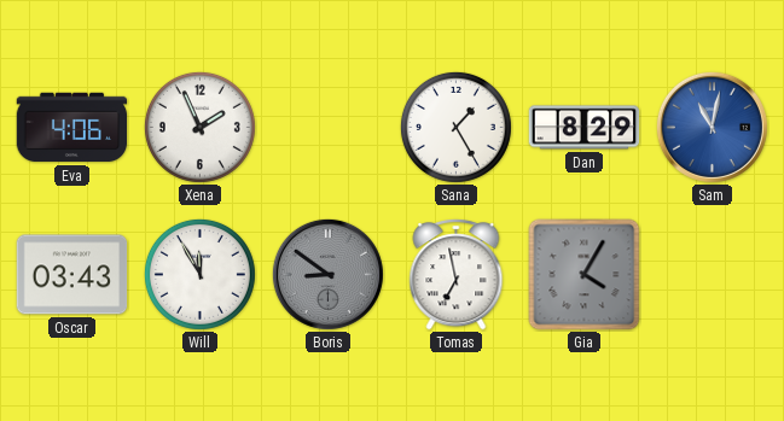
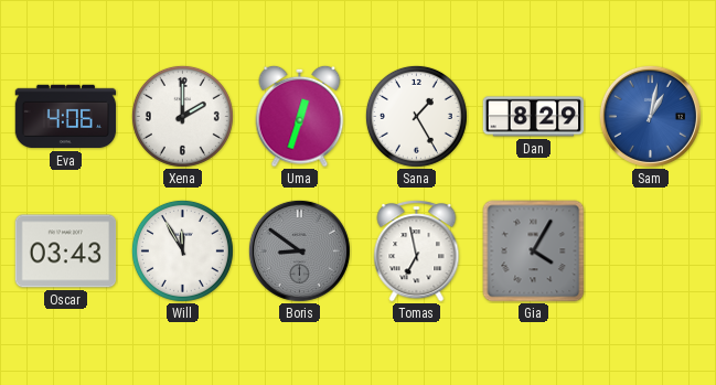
Xena: 1:56 -> 2:00 (182, 116)
Uma: none -> 12:33 (300, 116)
Sam: 11:02 -> 1:02 (650, 116)
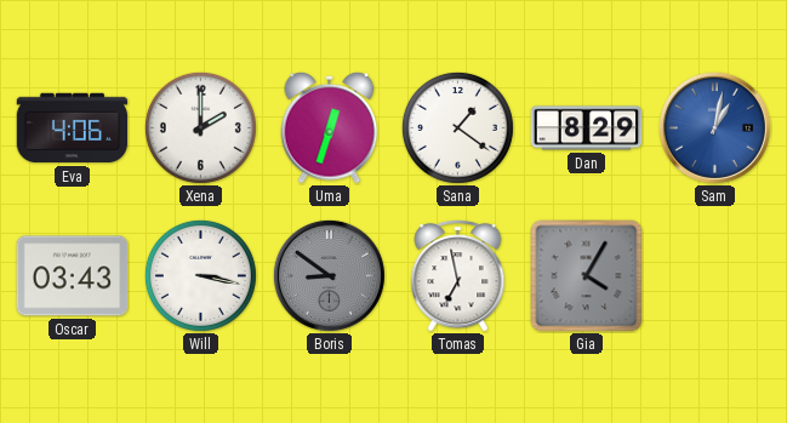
Sana: 1:25 -> 1:21 (457, 127)
Will: 11:55 -> 3:17 (200, 275)
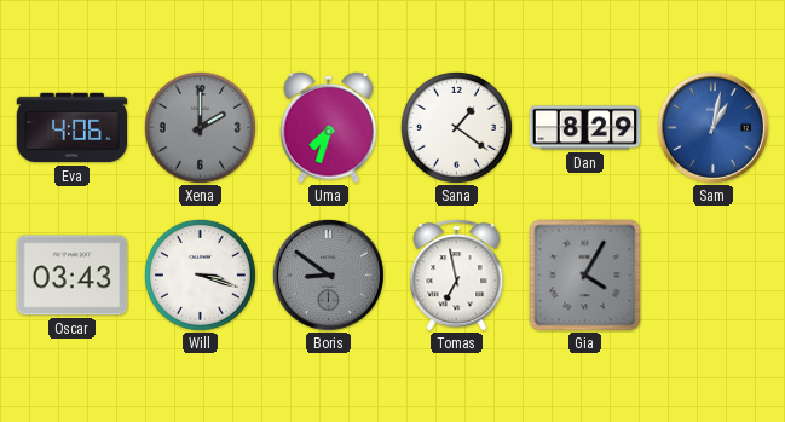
Xena dial: white -> grey (200, 127)
Uma: 12:33 -> 7:33 (329, 127)
Will: 3:17 -> 3:18 (200, 274)
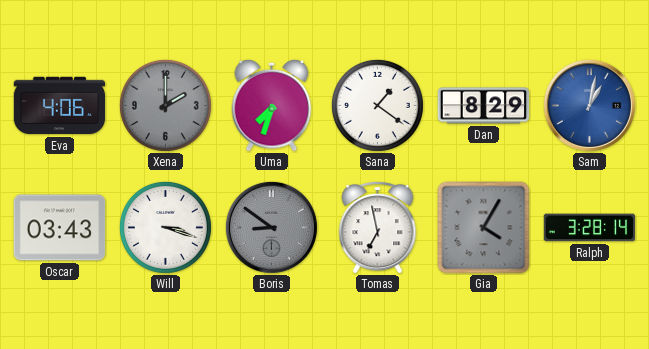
Ralph: none -> 3:28 (590, 228)
